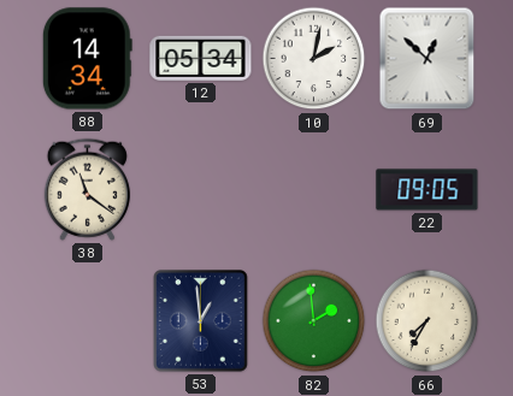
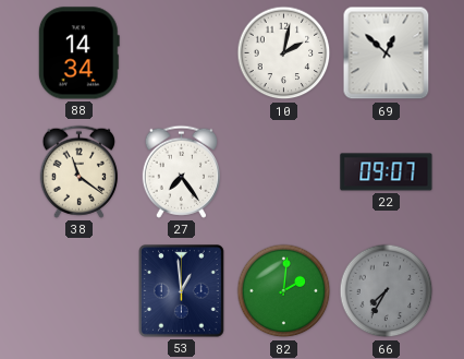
12: 05:34 -> none (201, 58)
27: none -> 7:24 (181, 171)
22: 09:05 -> 09:07 (387, 172)
82: 1:59 -> 2:01 (284, 291)
66 dial: cream -> grey (387, 291)
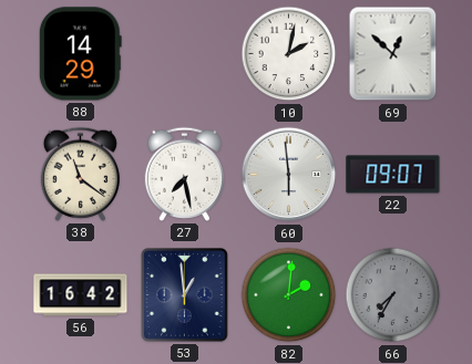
88: 14:34 -> 14:29 (80, 54)
27: 7:24 -> 7:28 (184, 174)
60: none -> 5:59 (289, 175)
56: none -> 16:42 (81, 295)
